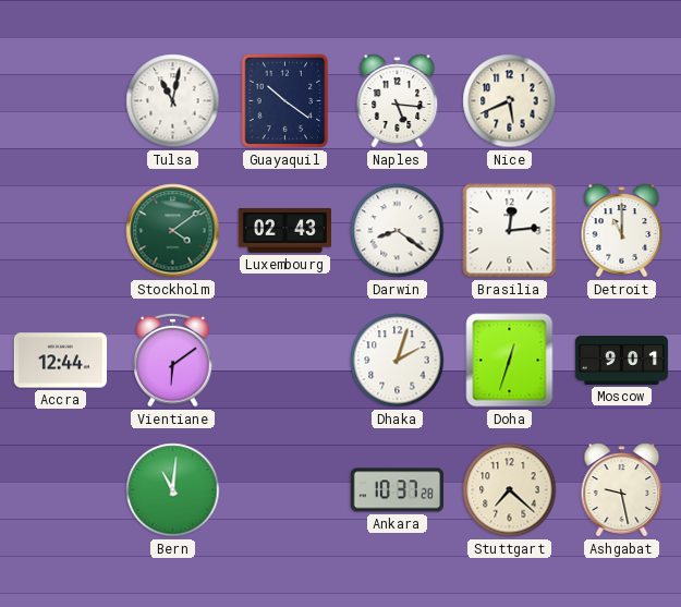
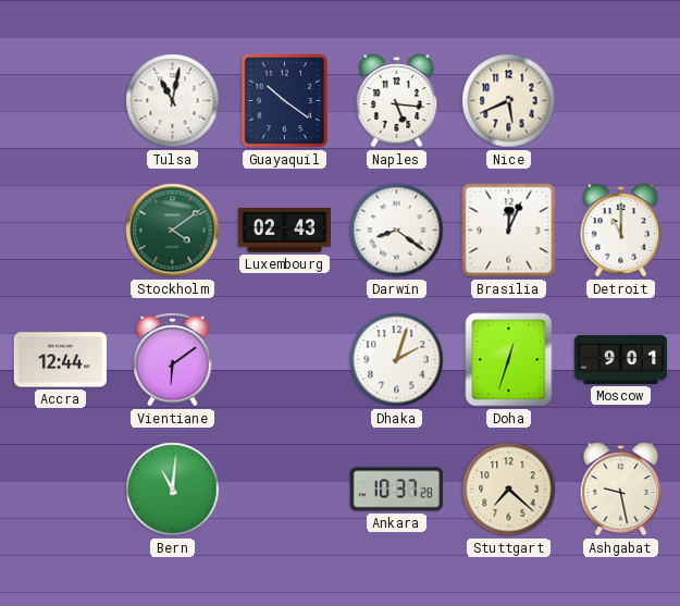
Brasilia: 12:14 -> 12:04 (509, 231)
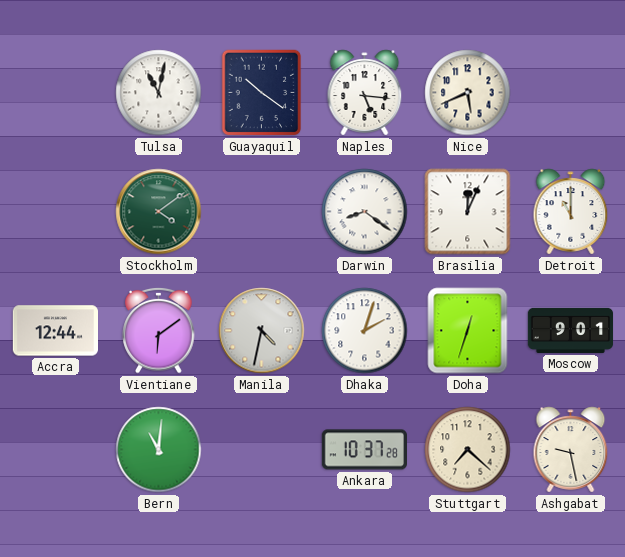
Luxembourg: 02:43 -> none (284, 231)
Manila: none -> 4:32 (262, 331)
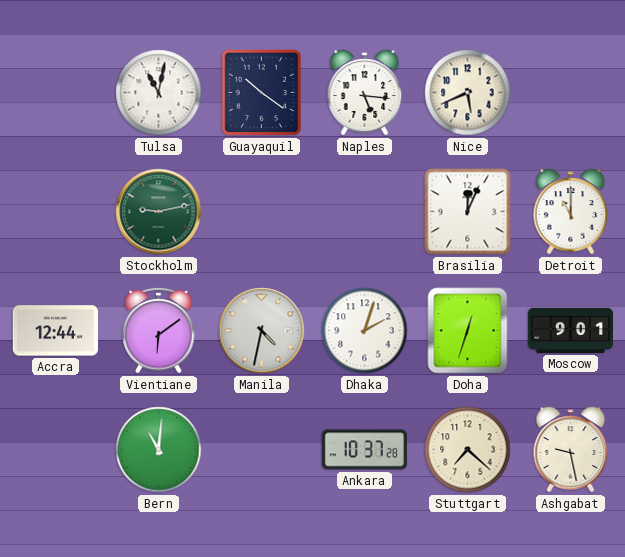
Stockholm: 4:09 -> 9:13 (159, 212)
Darwin: 8:21 -> none (365, 212)
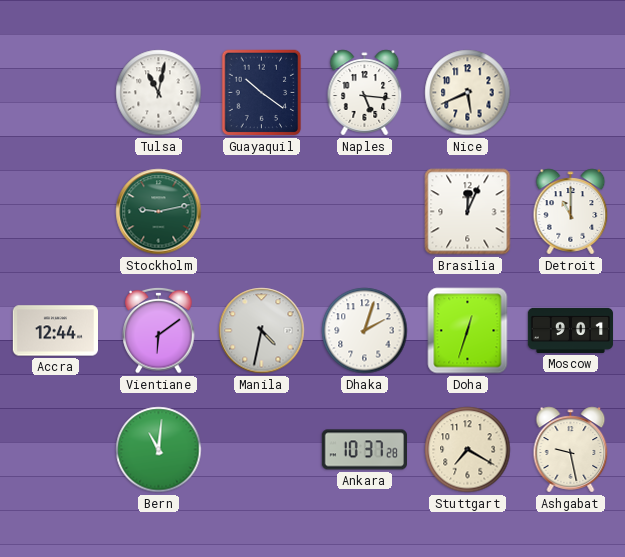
Stuttgart: 7:22 -> 7:20 (468, 450)
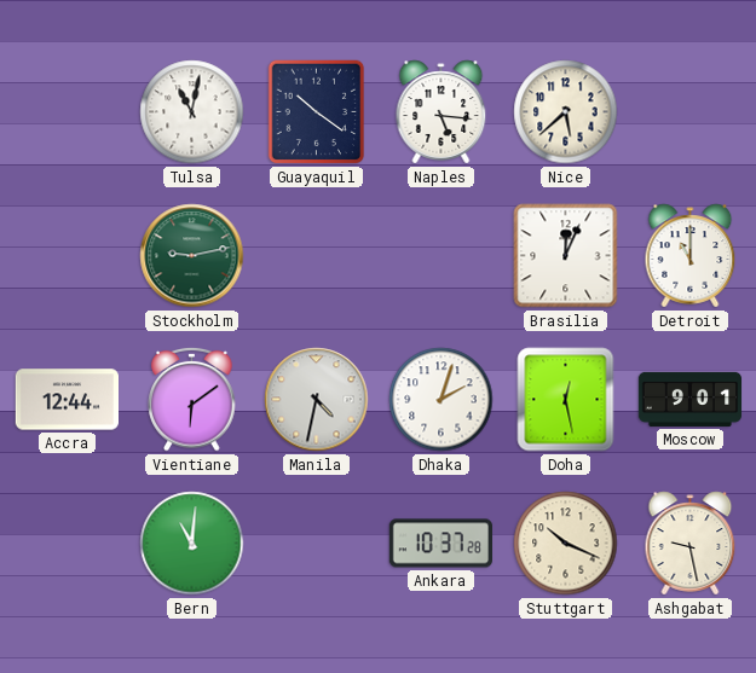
Nice: 5:41 -> 5:38 (566, 112)
Doha: 12:33 -> 12:28 (566, 400)
Stuttgart: 7:20 -> 10:19 (566, 544)
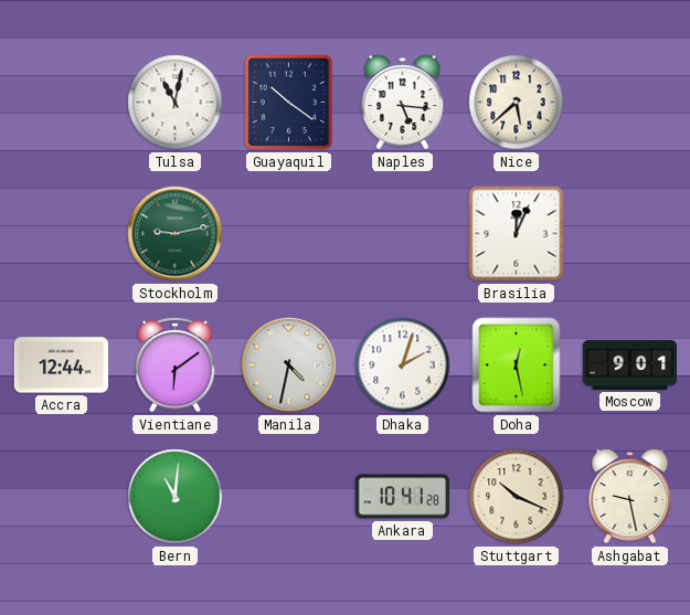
Detroit: 11:00 -> none (691, 256)
Ankara: 10:37 -> 10:41 (402, 497)
